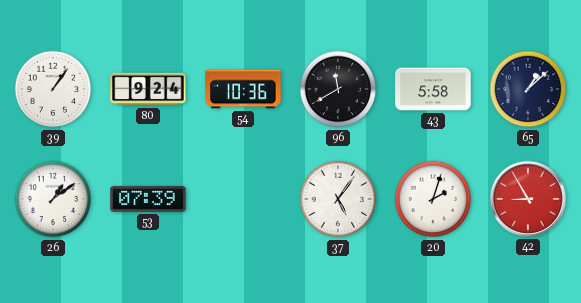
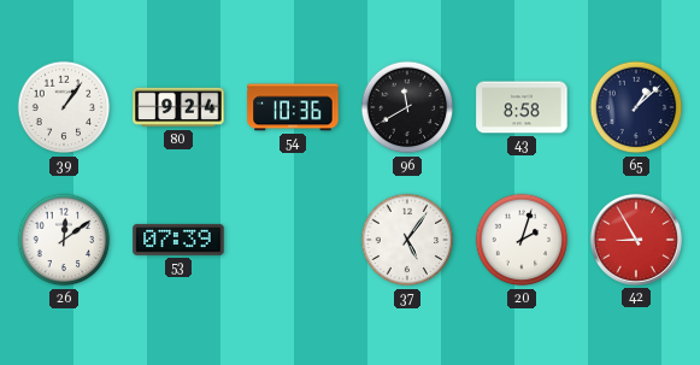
43: 5:58 -> 8:58 (522, 107)
26: 1:09 -> 12:09 (64, 240)
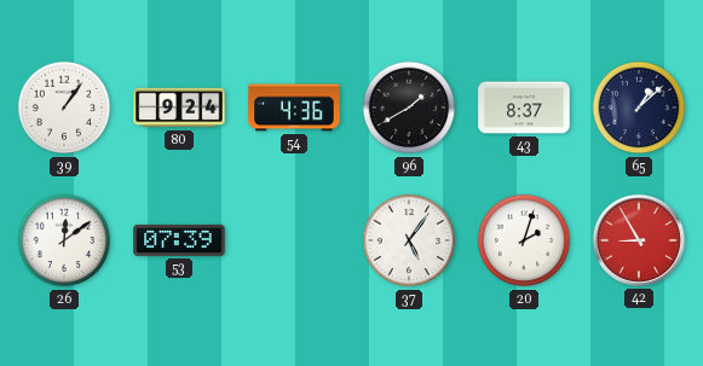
54: 10:36 -> 4:36 (294, 108)
96: 11:40 -> 1:40 (409, 108)
43: 8:58 -> 8:37 (524, 108)
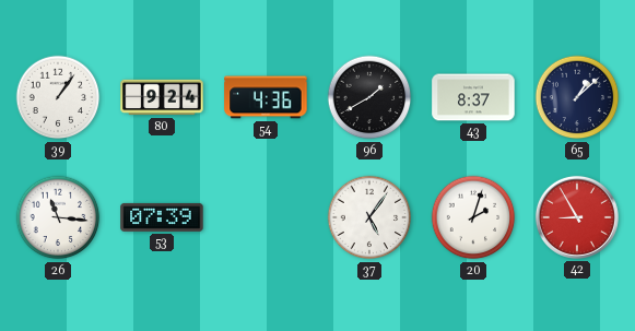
26: 12:09 -> 11:16 (58, 217)
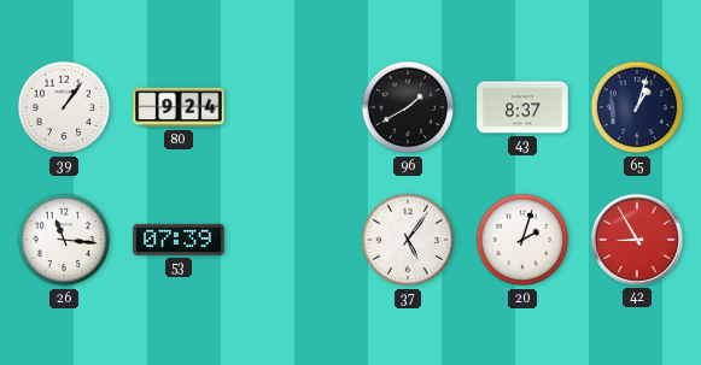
54: 4:36 -> none (266, 97)
65: 1:08 -> 1:03 (637, 107)
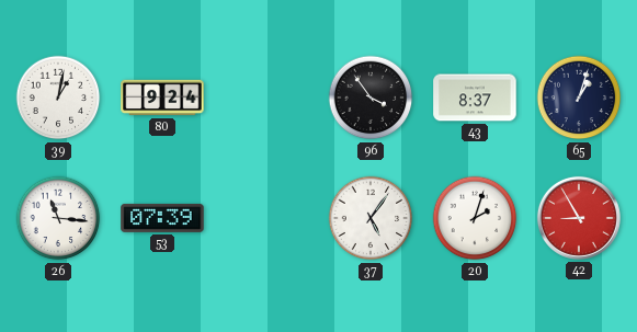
39: 1:06 -> 1:02 (58, 98)
96: 1:40 -> 3:54 (371, 98)
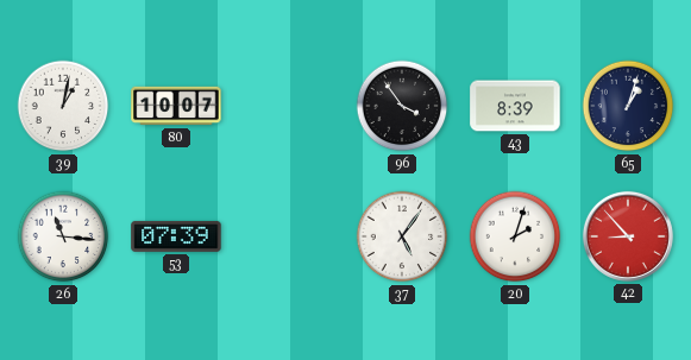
80: 9:24 -> 10:07 (176, 106)
43: 8:37 -> 8:39 (515, 106)
42: 8:55 -> 8:53 (628, 236)
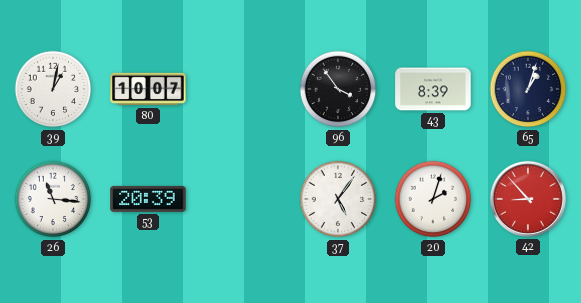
53: 07:39 -> 20:39 (148, 199)
